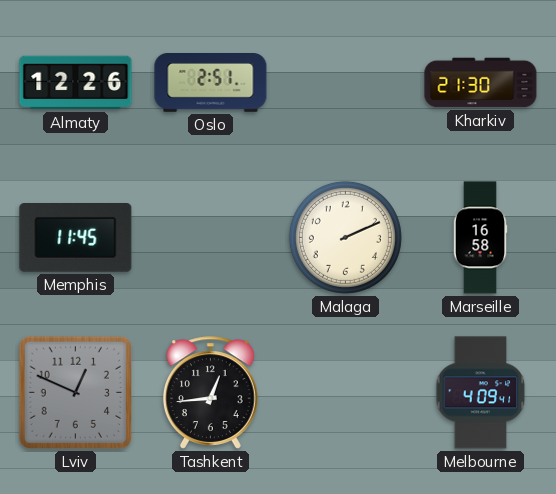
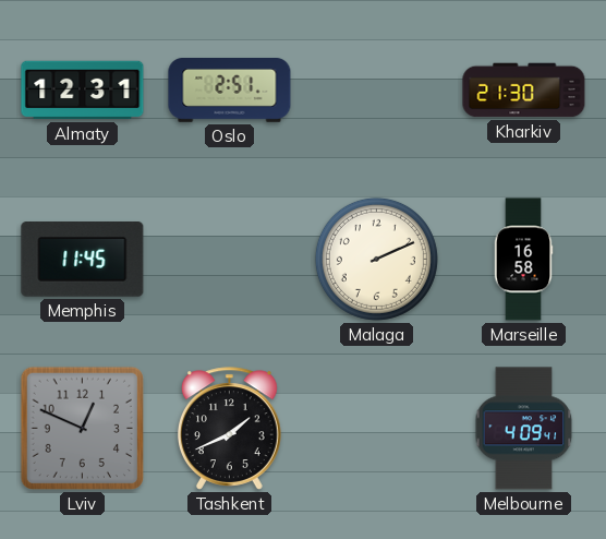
Almaty: 12:26 -> 12:31 (83, 91)
Tashkent: 12:44 -> 1:41 (229, 429)
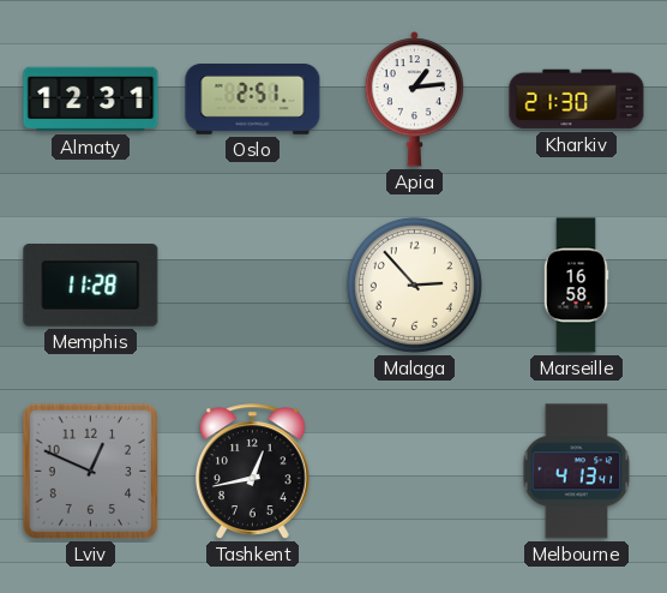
Apia: none -> 1:14 (414, 100)
Memphis: 11:45 -> 11:28 (91, 286)
Malaga: 2:11 -> 2:53 (414, 284)
Tashkent: 1:41 -> 12:43 (252, 472)
Melbourne: 4:09 -> 4:13 (577, 472)
